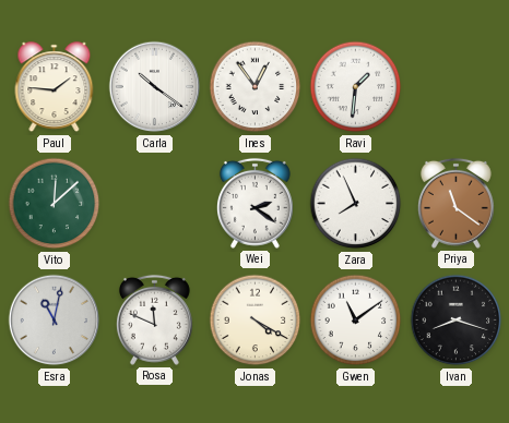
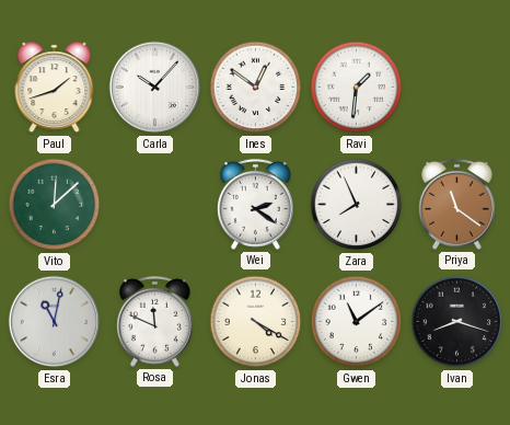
Paul: 1:46 -> 1:42 (55, 88)
Carla: 10:21 -> 10:07 (155, 88)
Ines: 12:54 -> 12:51 (256, 88)
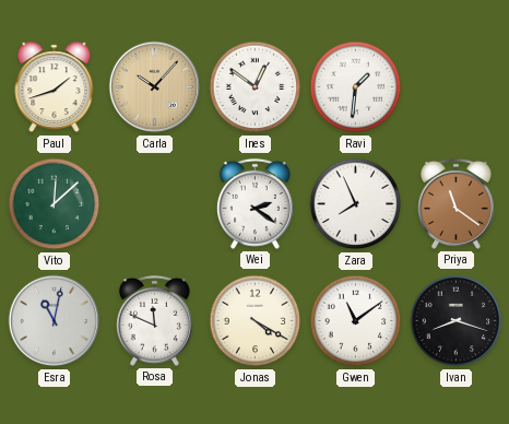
Carla dial: white -> champagne (155, 87)
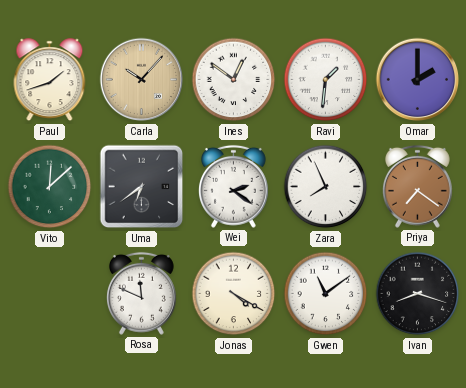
Omar: none -> 2:00 (418, 80)
Uma: none -> 6:39 (142, 187)
Priya: 11:21 -> 7:21 (417, 186)
Esra: 11:02 -> none (55, 321)
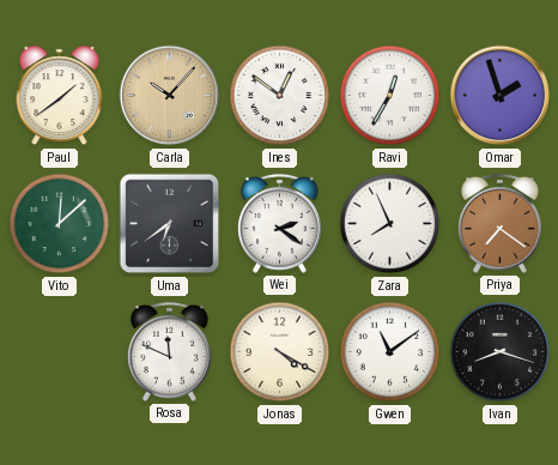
Paul: 1:42 -> 1:39 (60, 96)
Ravi: 1:31 -> 12:35 (390, 96)
Omar: 2:00 -> 1:57 (501, 96)
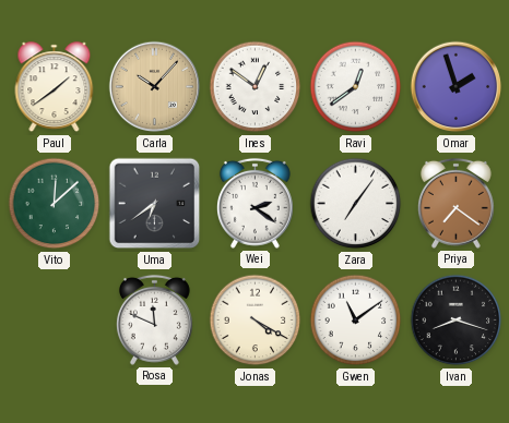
Ravi: 12:35 -> 12:39 (356, 87)
Zara: 7:56 -> 7:06 (356, 204)
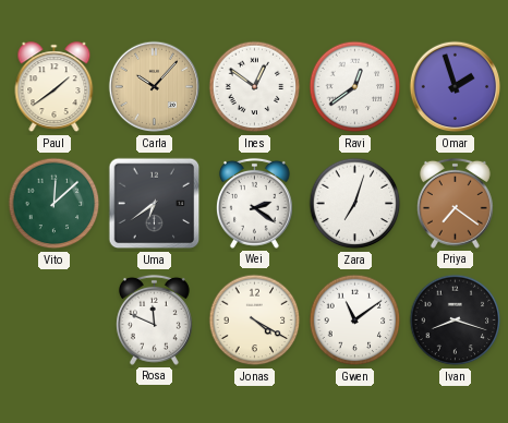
Zara: 7:06 -> 7:03 (355, 204)
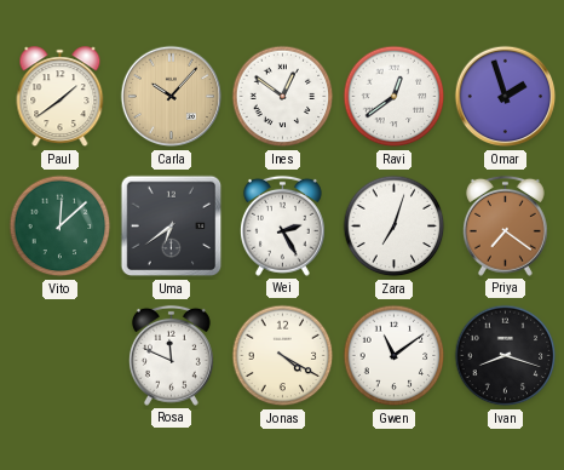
Wei: 2:21 -> 2:25 (282, 225)
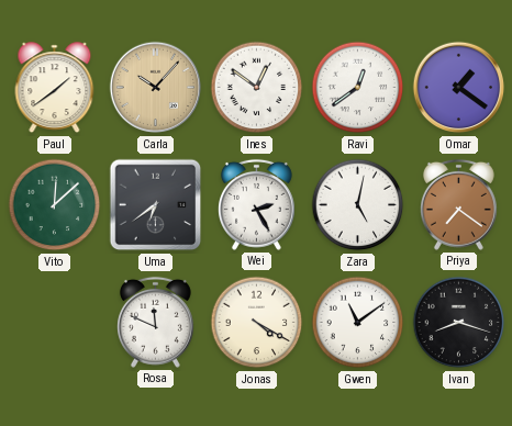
Omar: 1:57 -> 1:21 (459, 88)
Zara: 7:03 -> 5:02 (358, 205)
